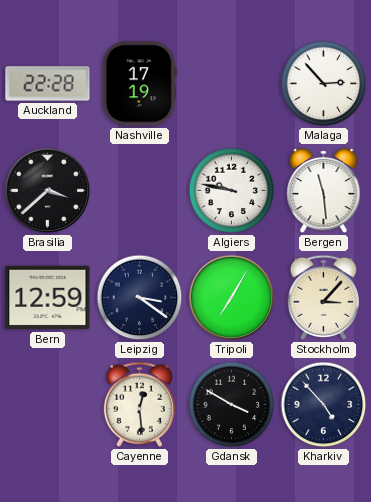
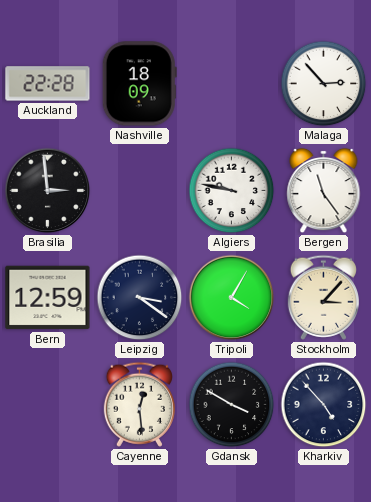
Nashville: 17:19 -> 18:09 (139, 84)
Brasilia: 3:38 -> 2:59 (48, 191)
Bergen: 11:29 -> 11:24 (324, 191)
Tripoli: 7:05 -> 4:05 (232, 298)
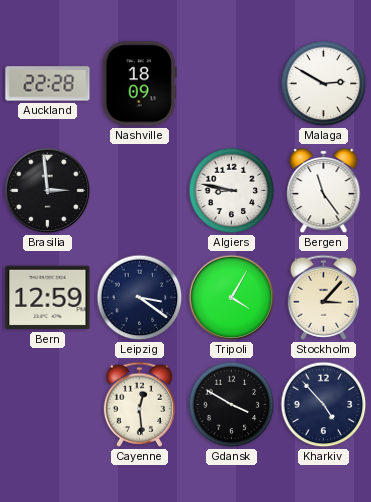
Malaga: 2:53 -> 2:50 (324, 84)
Algiers: 9:47 -> 8:47 (232, 191)
